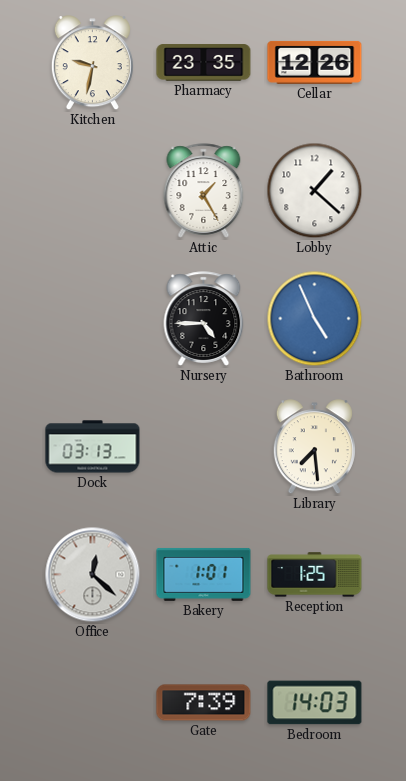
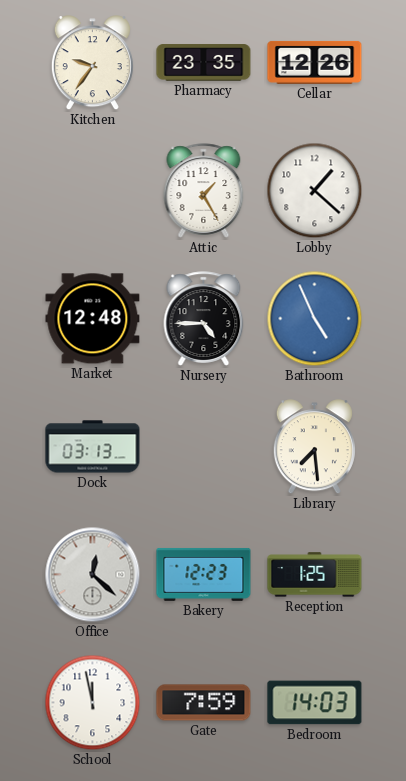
Kitchen: 9:32 -> 9:36 (92, 63)
Market: none -> 12:48 (93, 319)
Bakery: 1:01 -> 12:23 (204, 574)
School: none -> 11:58 (93, 703)
Gate: 7:39 -> 7:59 (204, 703)
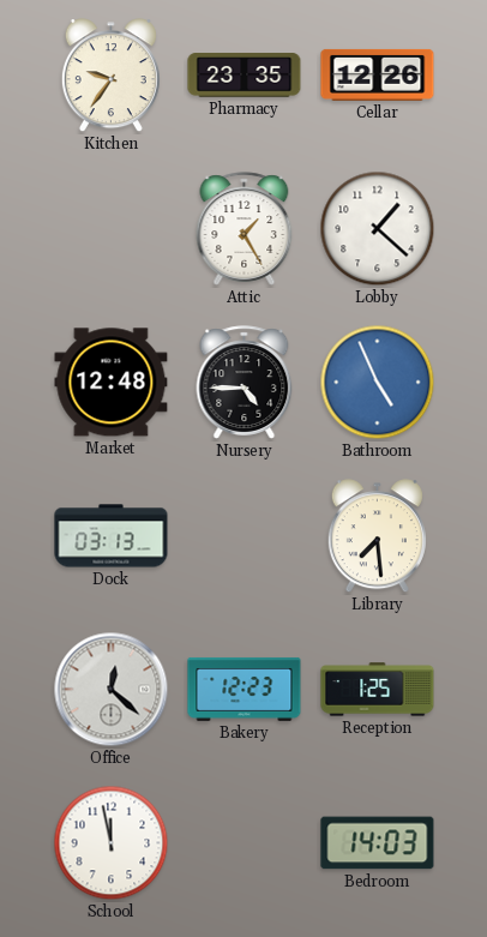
Gate: 7:59 -> none (204, 703)
